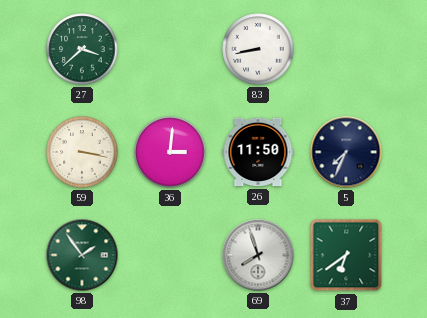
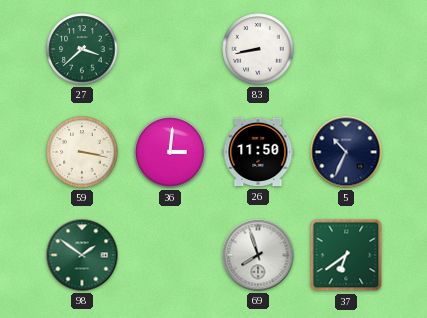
5: 7:34 -> 10:34 (346, 152)
98: 1:54 -> 1:51 (82, 255)
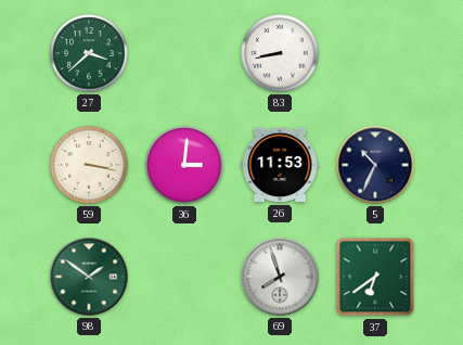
26: 11:50 -> 11:53 (280, 165)
